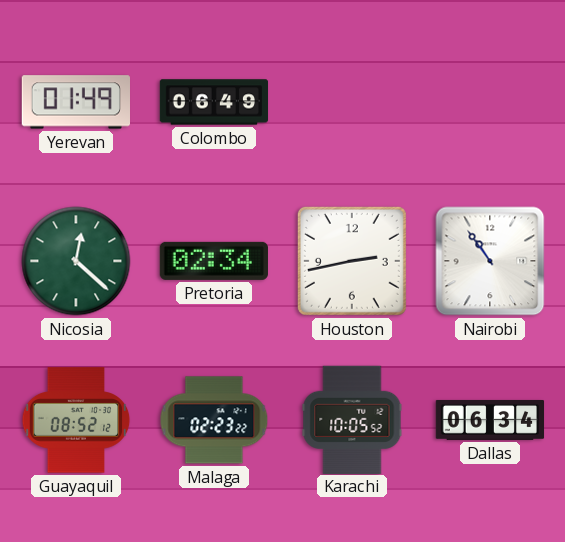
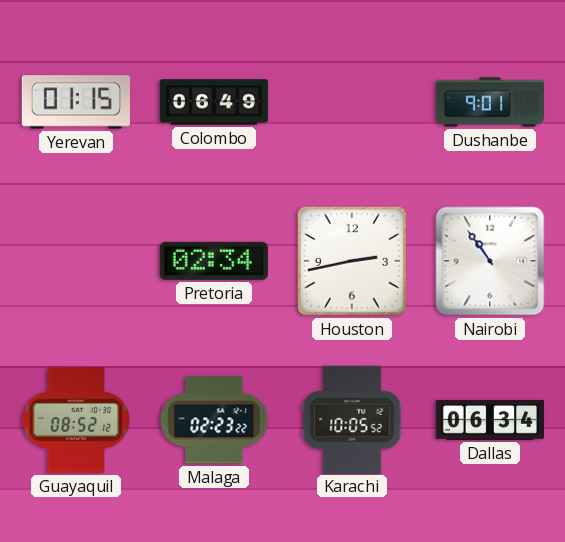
Yerevan: 01:49 -> 01:15 (75, 102)
Dushanbe: none -> 9:01 (490, 102)
Nicosia: 12:22 -> none (76, 261)
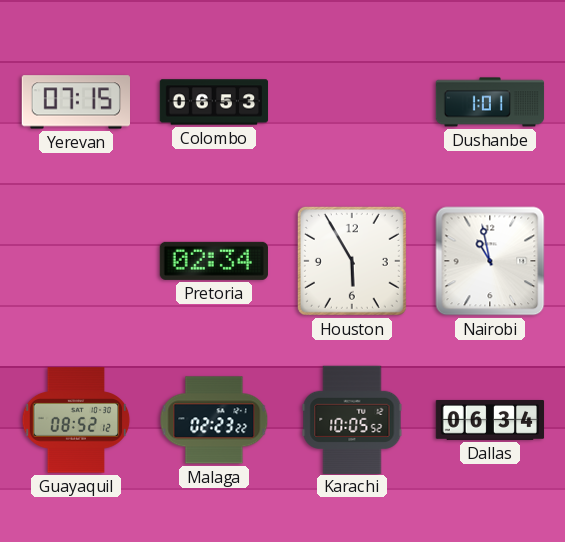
Yerevan: 01:15 -> 07:15 (75, 102)
Colombo: 06:49 -> 06:53 (214, 102)
Dushanbe: 9:01 -> 1:01 (490, 102)
Houston: 2:43 -> 5:55 (352, 261)
Nairobi: 10:54 -> 10:58 (490, 261)
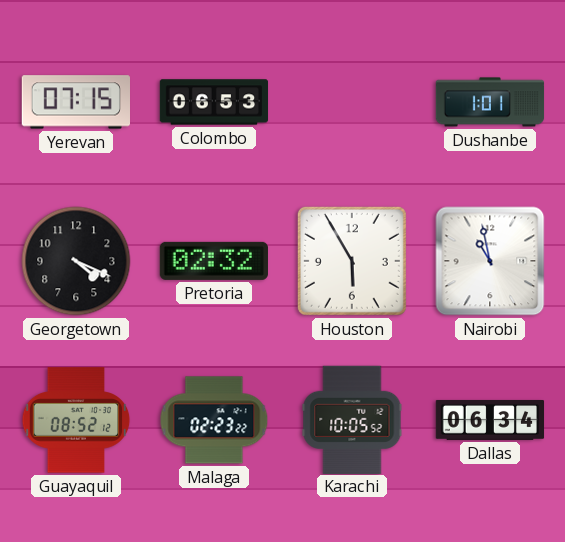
Georgetown: none -> 4:19 (76, 261)
Pretoria: 02:34 -> 02:32 (213, 261)
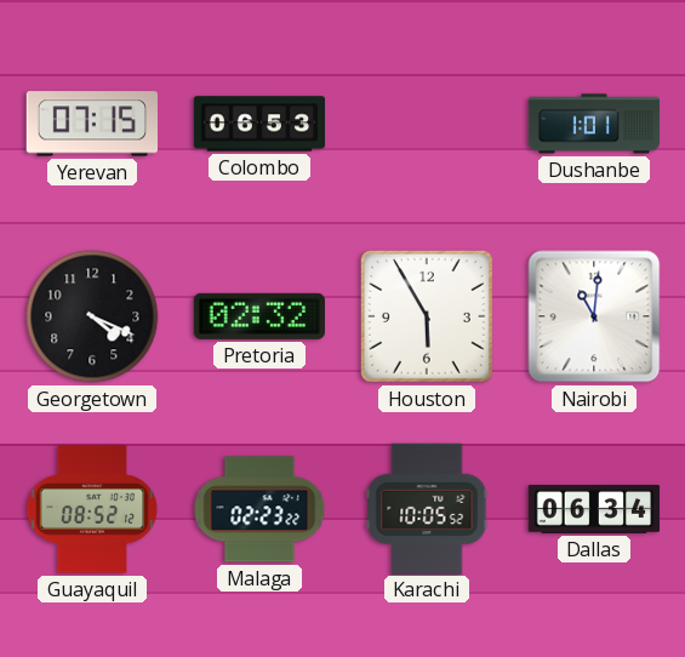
Nairobi: 10:58 -> 11:01 (594, 316)
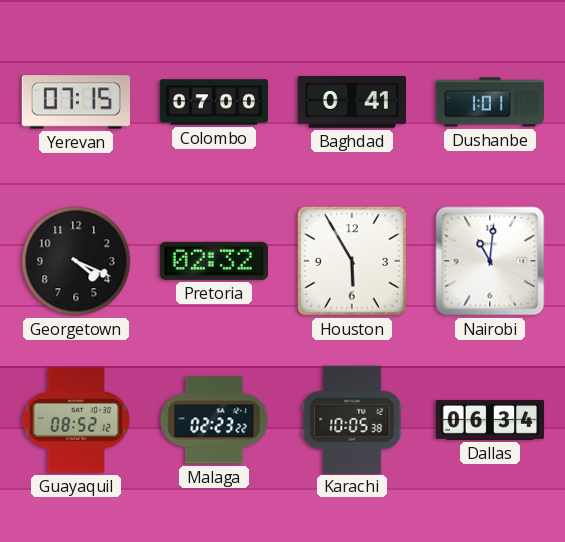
Colombo: 06:53 -> 07:00 (214, 102)
Baghdad: none -> 0:41 (351, 103)
Karachi: 10:05:52 -> 10:05:38 (352, 419)
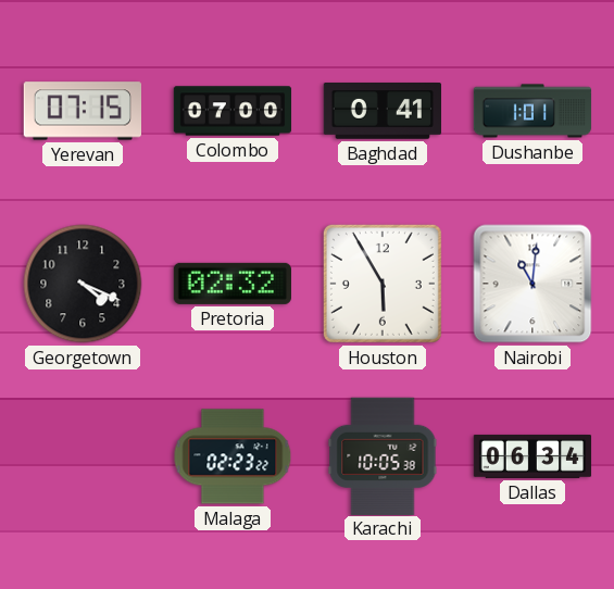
Guayaquil: 08:52 -> none (76, 420)
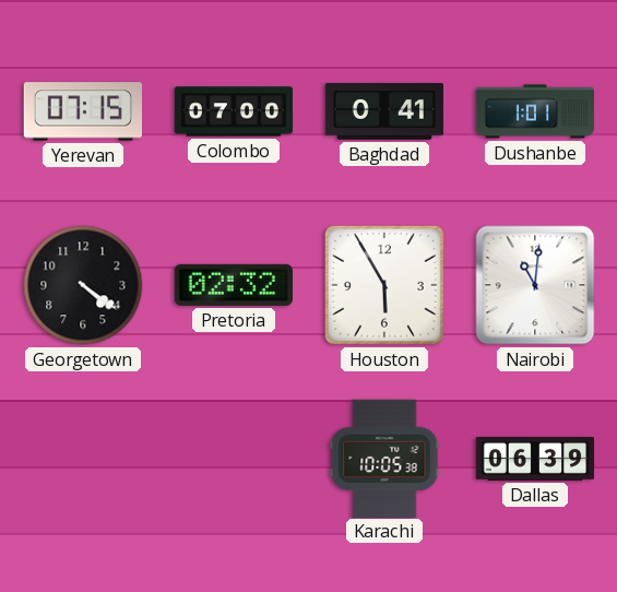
Georgetown: 4:19 -> 4:21 (83, 285)
Malaga: 02:23 -> none (233, 456)
Dallas: 06:34 -> 06:39 (535, 459)
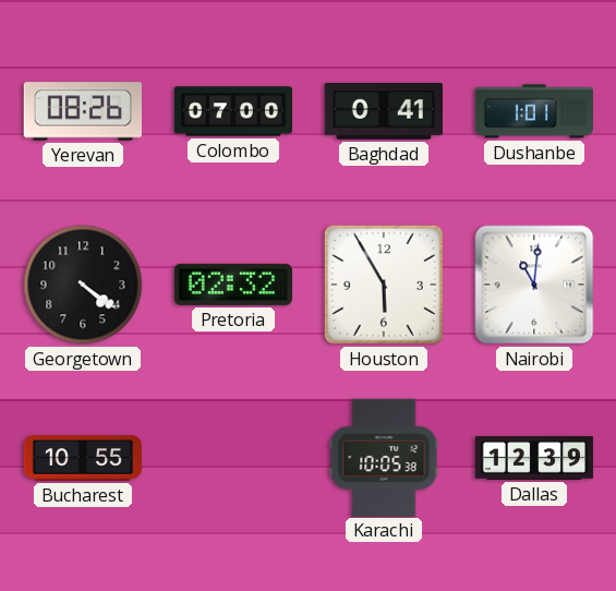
Yerevan: 07:15 -> 08:26 (82, 111)
Bucharest: none -> 10:55 (82, 458)
Dallas: 06:39 -> 12:39 (534, 458)
